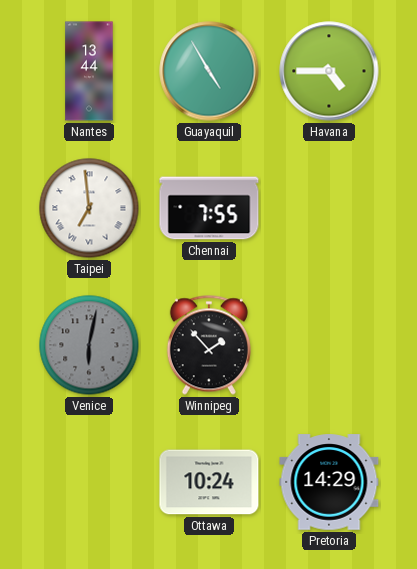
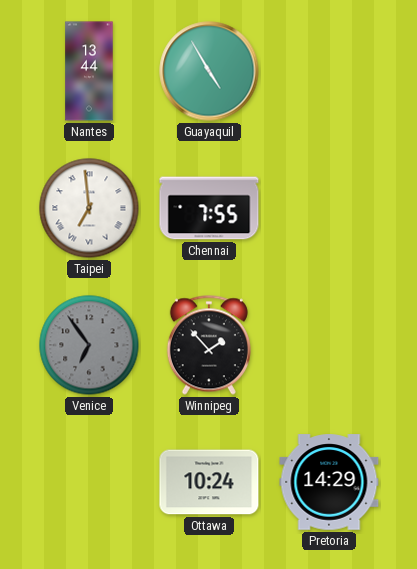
Havana: 4:45 -> none (329, 71)
Venice: 6:02 -> 6:54 (89, 345)
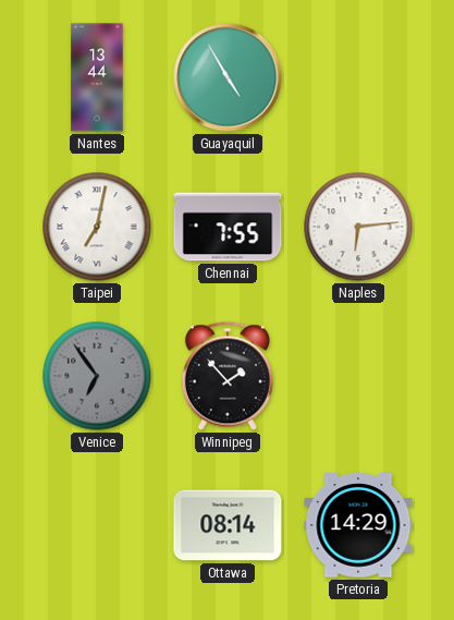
Taipei: 6:59 -> 7:02 (97, 227)
Naples: none -> 6:14 (358, 227)
Ottawa: 10:24 -> 08:14 (228, 525)
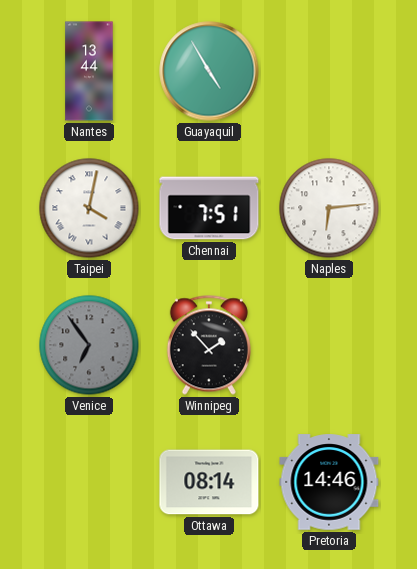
Taipei: 7:02 -> 4:02 (89, 208)
Chennai: 7:55 -> 7:51 (209, 208)
Pretoria: 14:29 -> 14:46 (329, 482)
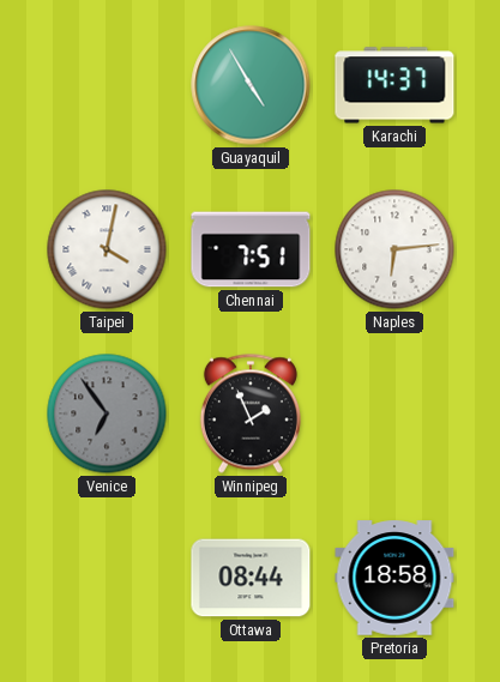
Nantes: 13:44 -> none (89, 71)
Karachi: none -> 14:37 (394, 85)
Winnipeg: 1:53 -> 1:56 (251, 414)
Ottawa: 08:14 -> 08:44 (251, 578)
Pretoria: 14:46 -> 18:58 (394, 578)
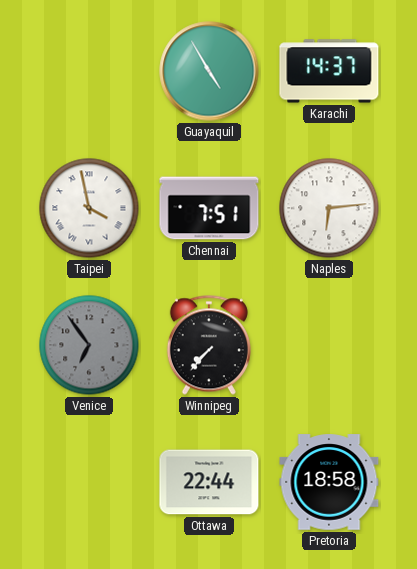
Taipei: 4:02 -> 3:58 (89, 208)
Winnipeg: 1:56 -> 7:37 (209, 345)
Ottawa: 08:44 -> 22:44 (209, 482)
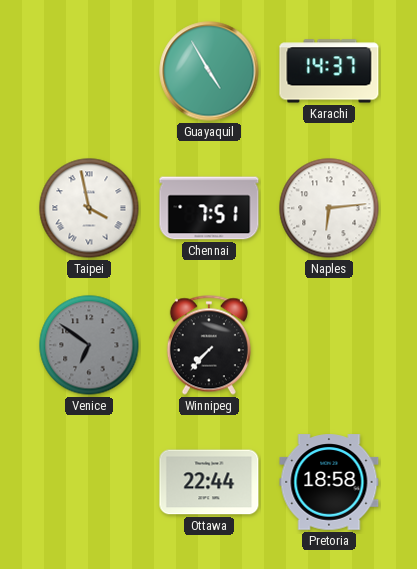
Venice: 6:54 -> 6:51 (89, 345)
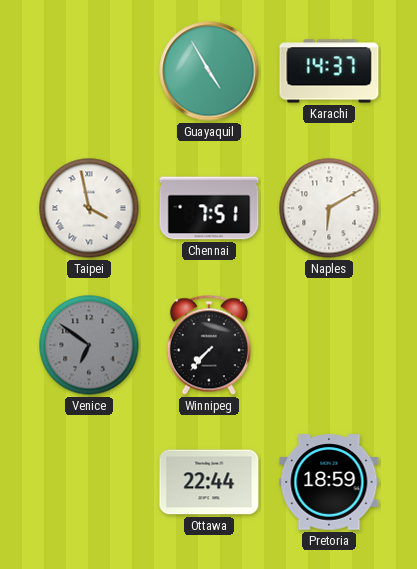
Naples: 6:14 -> 6:10 (329, 208)
Pretoria: 18:58 -> 18:59 (329, 482)
